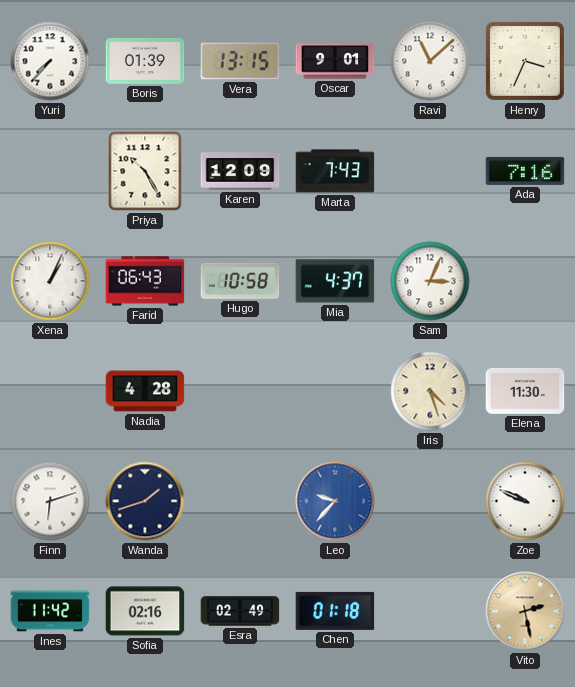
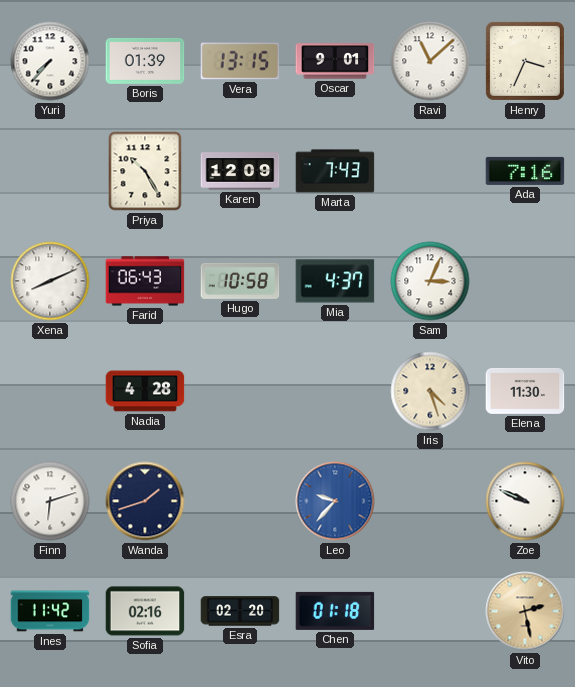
Xena: 1:04 -> 8:11 (50, 281)
Esra: 02:49 -> 02:20 (240, 611)
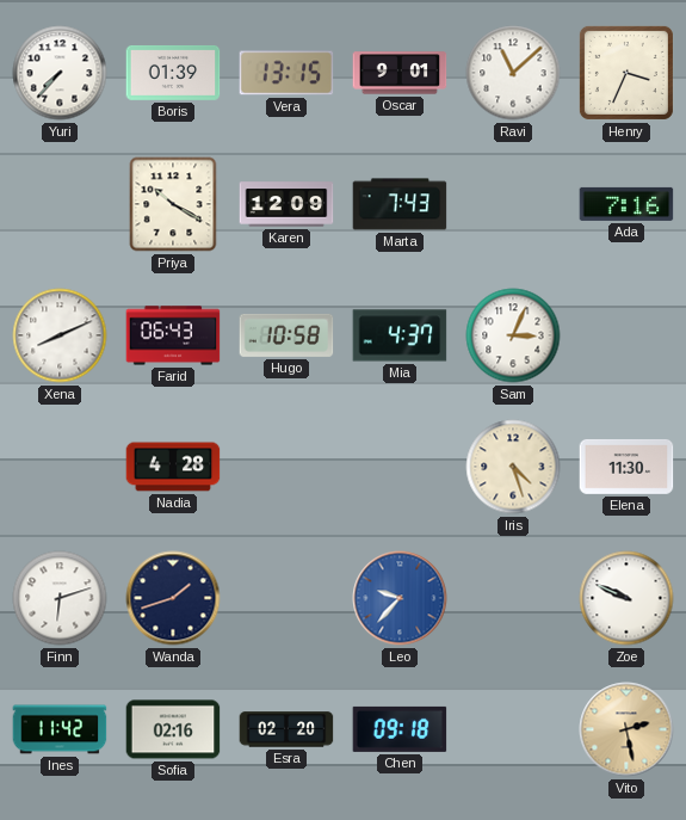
Priya: 10:25 -> 10:20 (173, 204)
Chen: 01:18 -> 09:18 (400, 729)
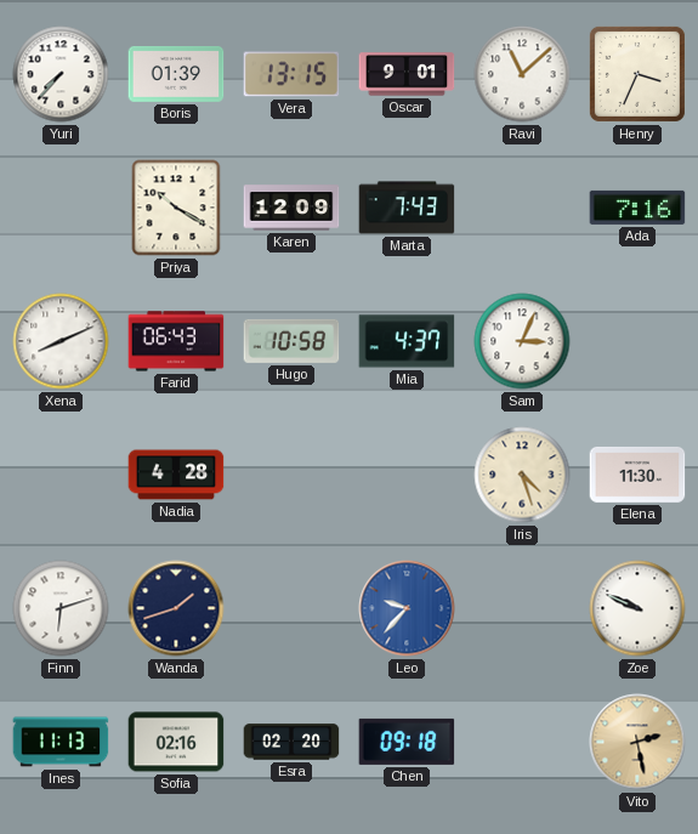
Ines: 11:42 -> 11:13 (61, 742)
